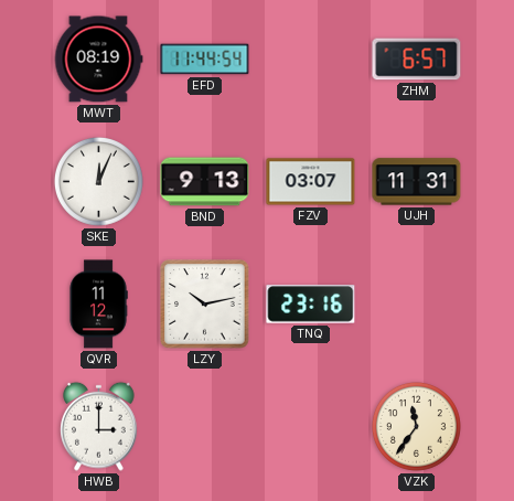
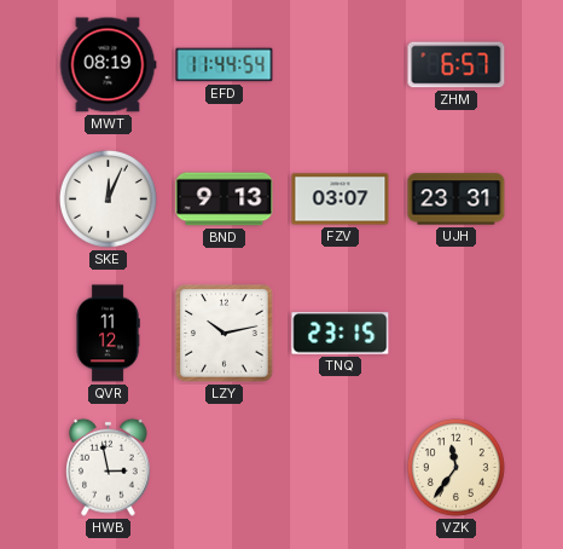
UJH: 11:31 -> 23:31 (457, 200)
TNQ: 23:16 -> 23:15 (341, 334)
HWB: 3:00 -> 2:58 (109, 467)
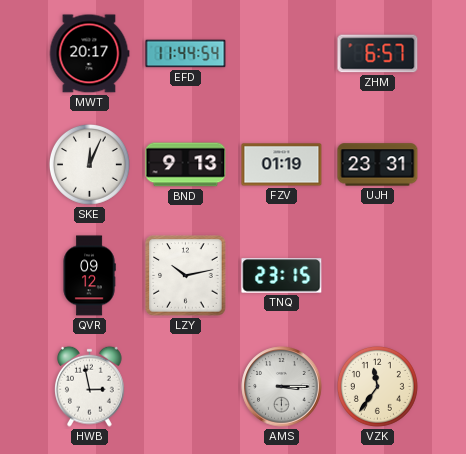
MWT: 08:19 -> 20:17 (89, 54)
FZV: 03:07 -> 01:19 (282, 165)
QVR: 11:12 -> 09:12 (89, 276)
AMS: none -> 3:15 (282, 387)
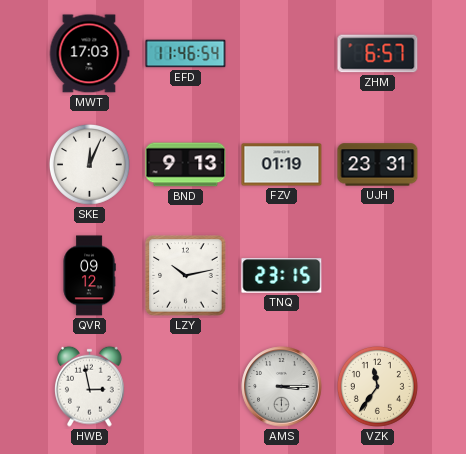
MWT: 20:17 -> 17:03 (89, 54)
EFD: 11:44 -> 11:46 (186, 54)
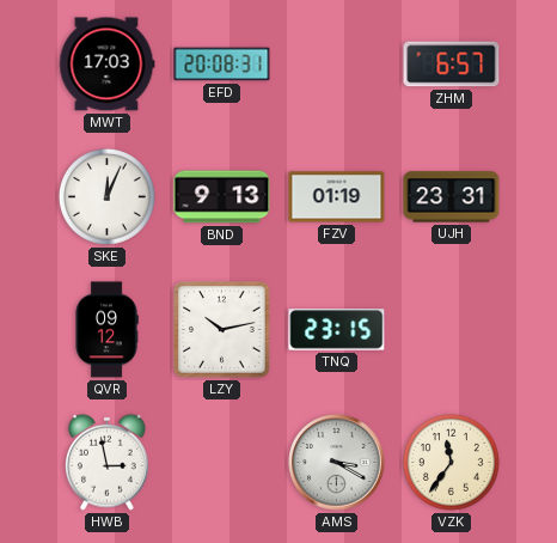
EFD: 11:46 -> 20:08 (222, 65)
AMS: 3:15 -> 3:20 (337, 463)
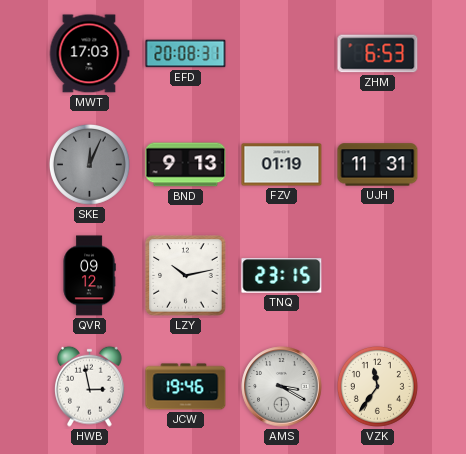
ZHM: 6:57 -> 6:53 (378, 54)
SKE dial: white -> grey (89, 164)
UJH: 23:31 -> 11:31 (378, 165)
JCW: none -> 19:46 (186, 387)
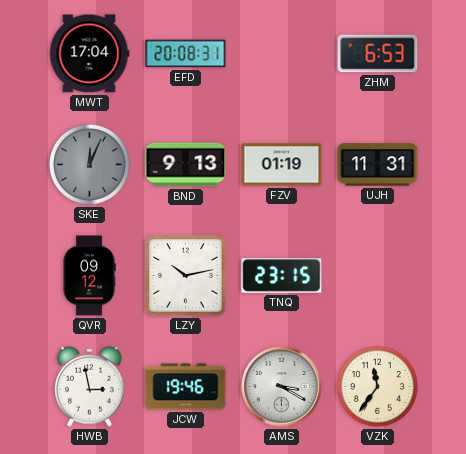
MWT: 17:03 -> 17:04 (89, 54)
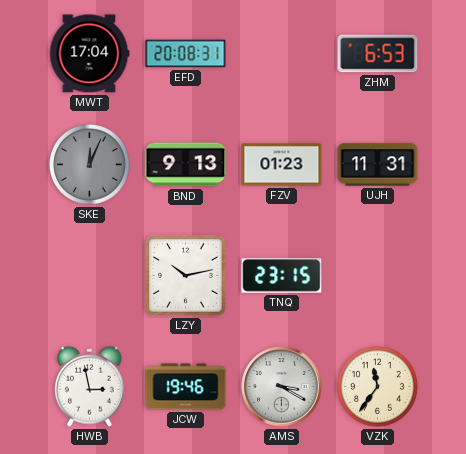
FZV: 01:19 -> 01:23 (282, 165)
QVR: 09:12 -> none (89, 276)
